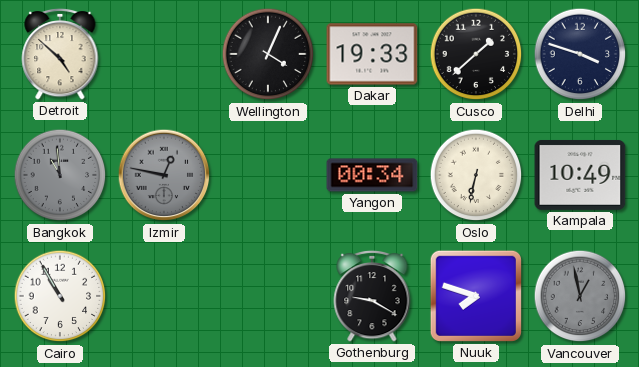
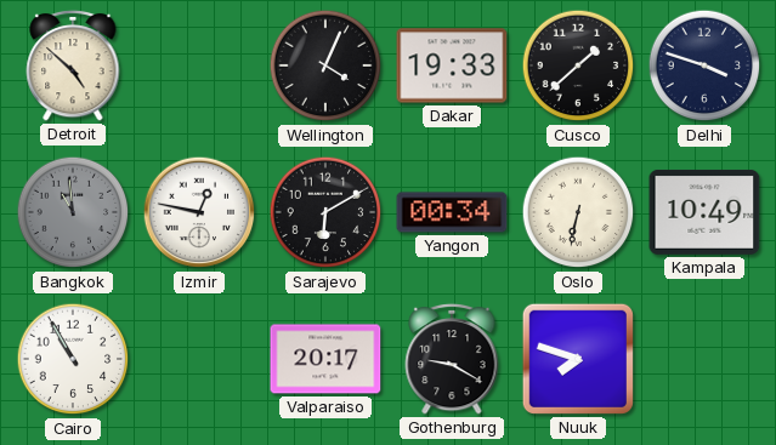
Izmir dial: grey -> white (199, 212)
Sarajevo: none -> 6:10 (325, 212)
Valparaiso: none -> 20:17 (325, 359)
Vancouver: 12:58 -> none (580, 296)
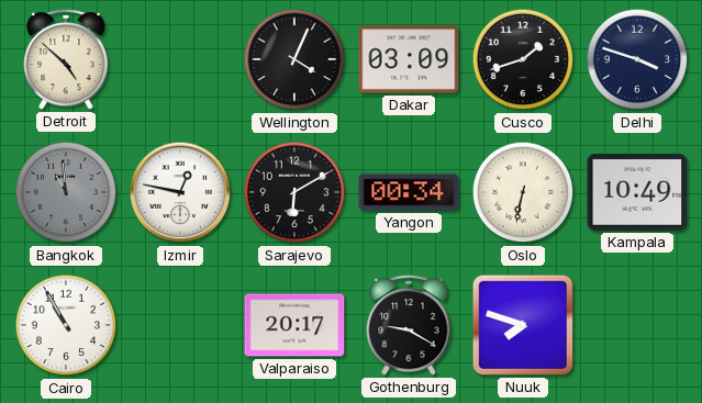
Dakar: 19:33 -> 03:09 (409, 59)
Cusco: 1:38 -> 1:42 (523, 59)
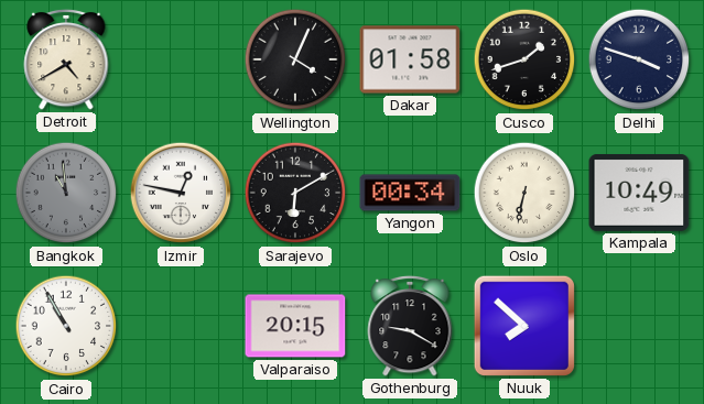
Detroit: 4:52 -> 4:40 (66, 59)
Dakar: 03:09 -> 01:58 (410, 59)
Valparaiso: 20:17 -> 20:15 (295, 326)
Nuuk: 7:48 -> 7:52 (524, 326)
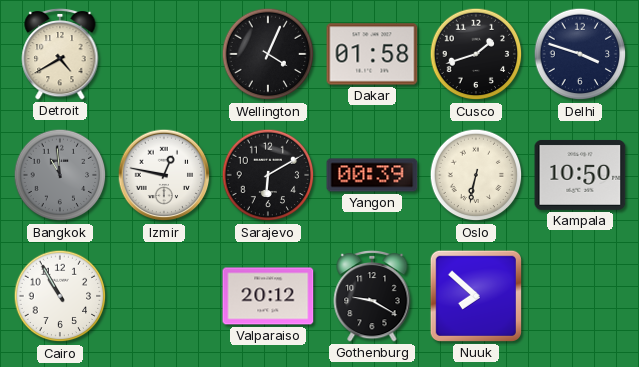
Yangon: 00:34 -> 00:39 (372, 175)
Kampala: 10:49 -> 10:50 (580, 175)
Valparaiso: 20:15 -> 20:12 (268, 296)
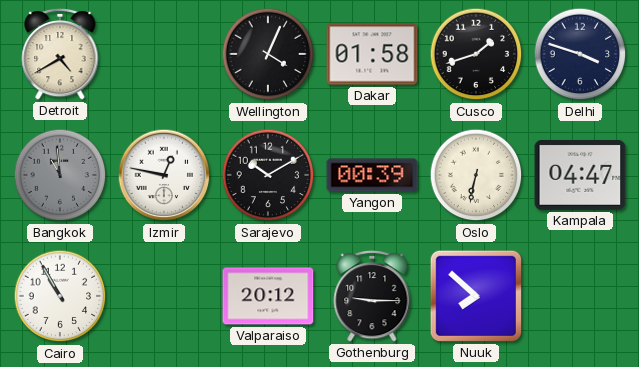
Sarajevo: 6:10 -> 10:10 (268, 175)
Kampala: 10:50 -> 04:47 (580, 175)
Gothenburg: 9:20 -> 9:15 (372, 296)
